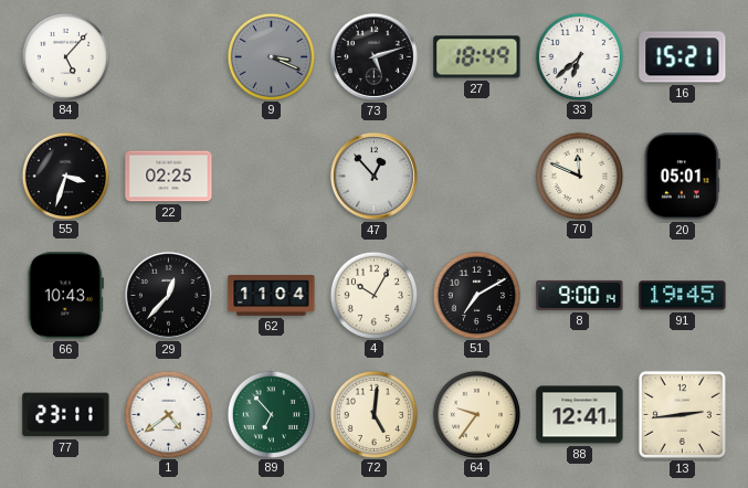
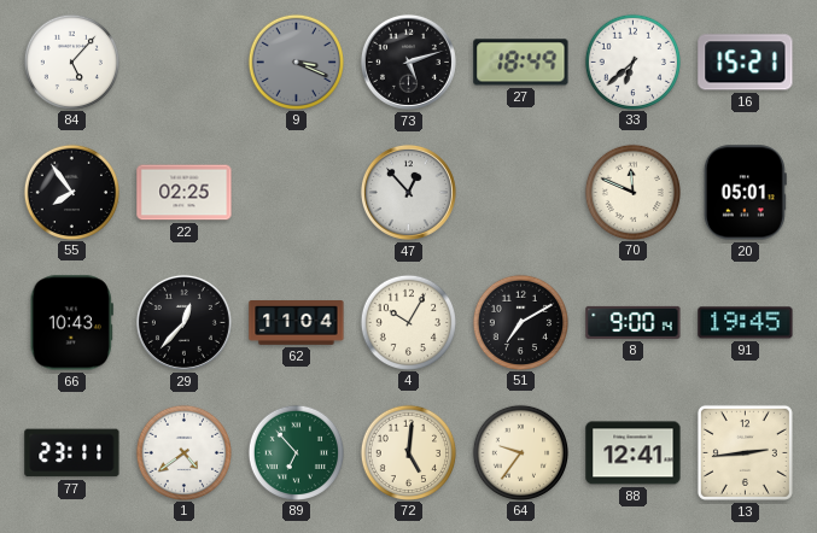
55: 3:33 -> 7:54 (71, 192)
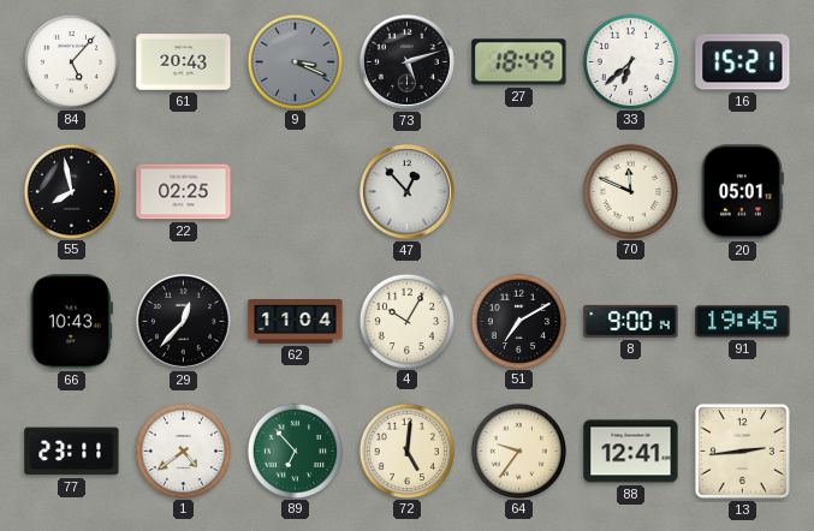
61: none -> 20:43 (184, 62)
55: 7:54 -> 7:58 (71, 191)
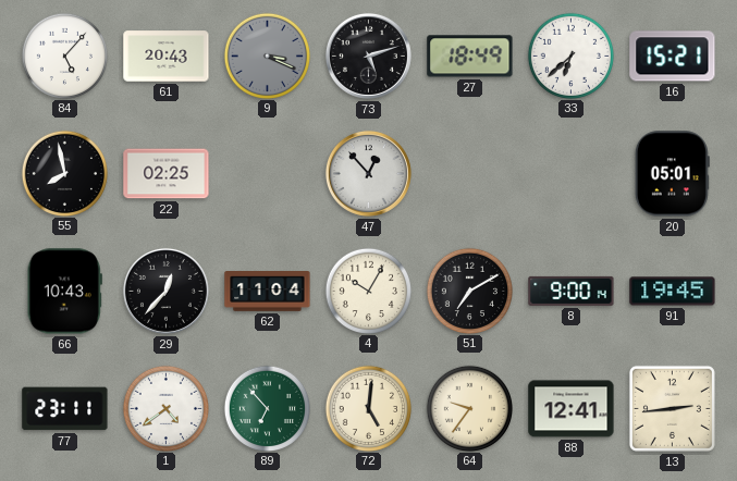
70: 11:49 -> none (630, 191)
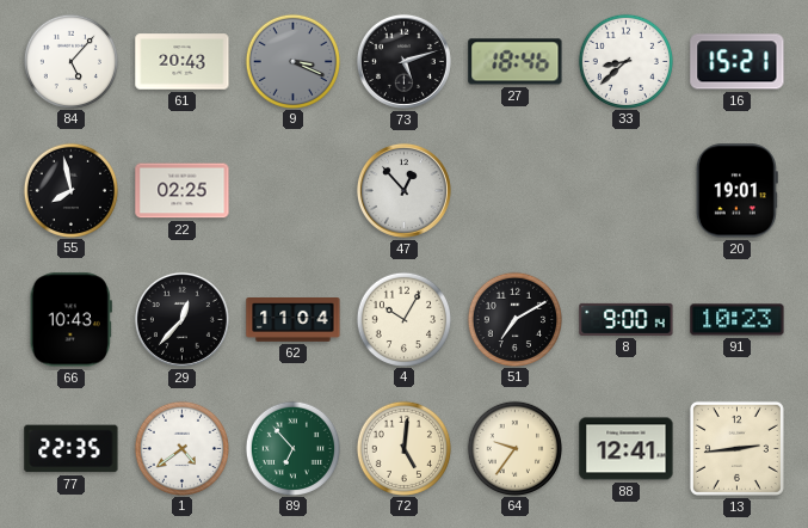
27: 18:49 -> 18:46 (516, 62)
33: 6:38 -> 8:38 (625, 61)
20: 05:01 -> 19:01 (736, 191)
91: 19:45 -> 10:23 (738, 320)
77: 23:11 -> 22:35 (72, 449)
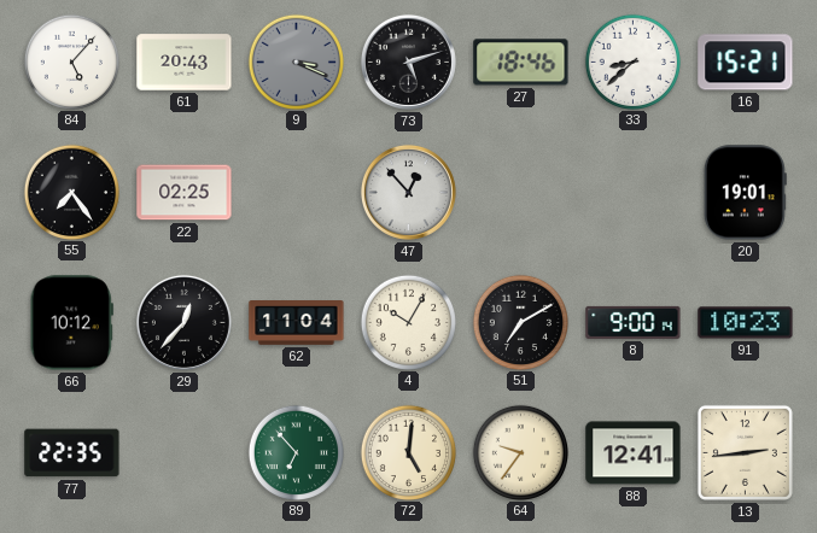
55: 7:58 -> 7:24 (71, 192)
66: 10:43 -> 10:12 (71, 323)
1: 4:39 -> none (181, 448)
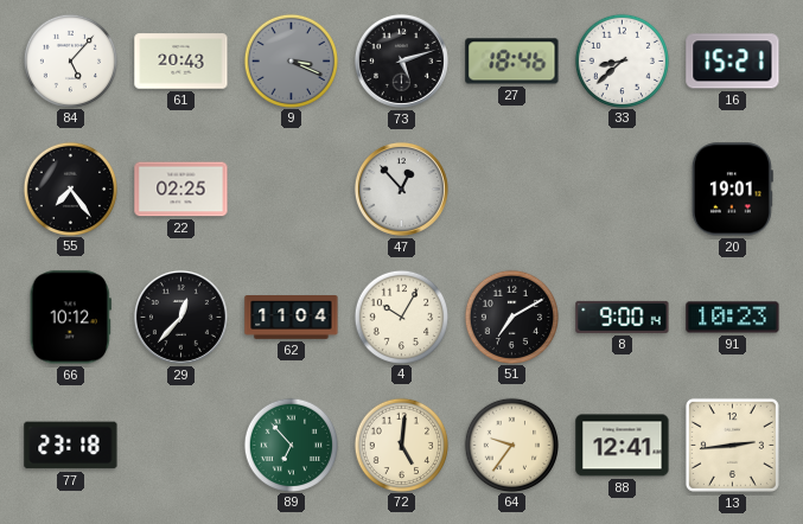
77: 22:35 -> 23:18 (71, 446)
